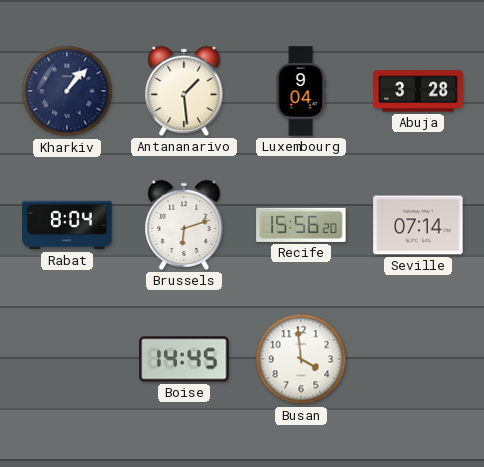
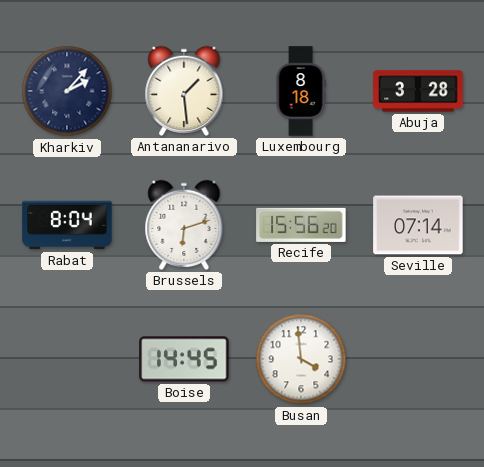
Kharkiv: 1:07 -> 2:07 (67, 91)
Luxembourg: 9:04 -> 8:18 (301, 91)
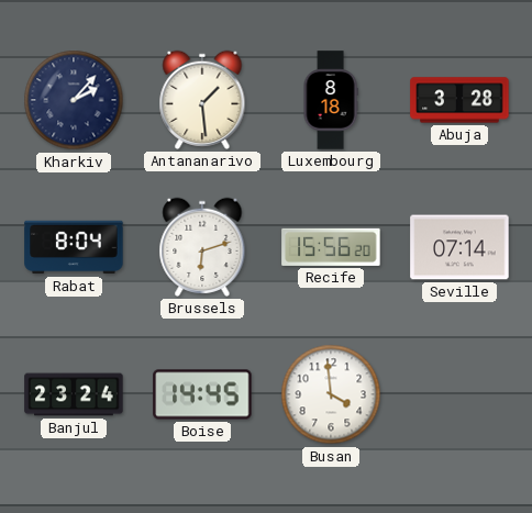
Banjul: none -> 23:24 (74, 394)
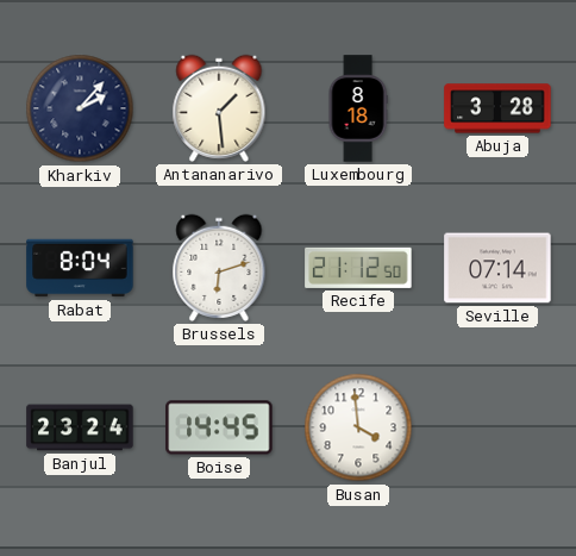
Recife: 15:56 -> 21:12 (358, 268)
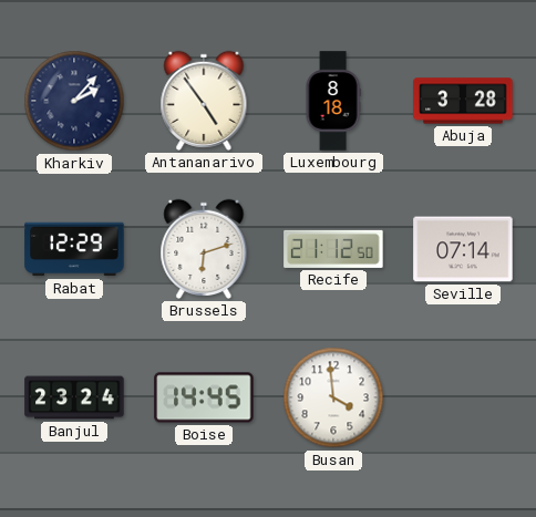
Antananarivo: 1:29 -> 4:54 (204, 101)
Rabat: 8:04 -> 12:29 (74, 249)
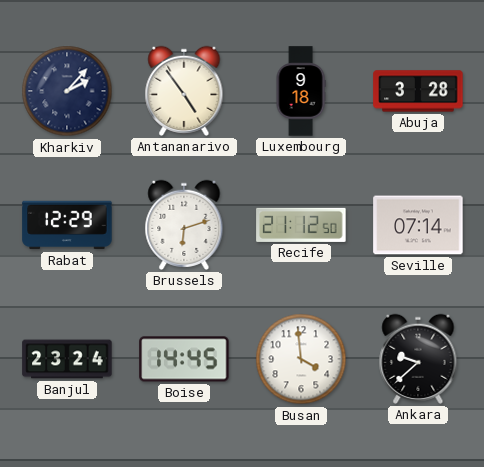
Luxembourg: 8:18 -> 9:18 (301, 91)
Ankara: none -> 9:38 (418, 359)
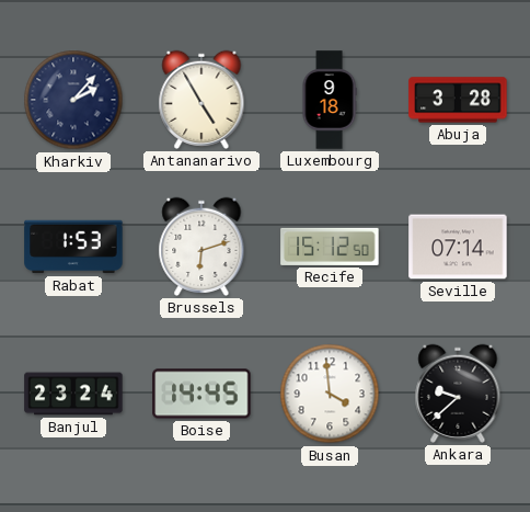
Antananarivo: 4:54 -> 4:55 (201, 100)
Rabat: 12:29 -> 1:53 (73, 247)
Recife: 21:12 -> 15:12 (330, 247)
